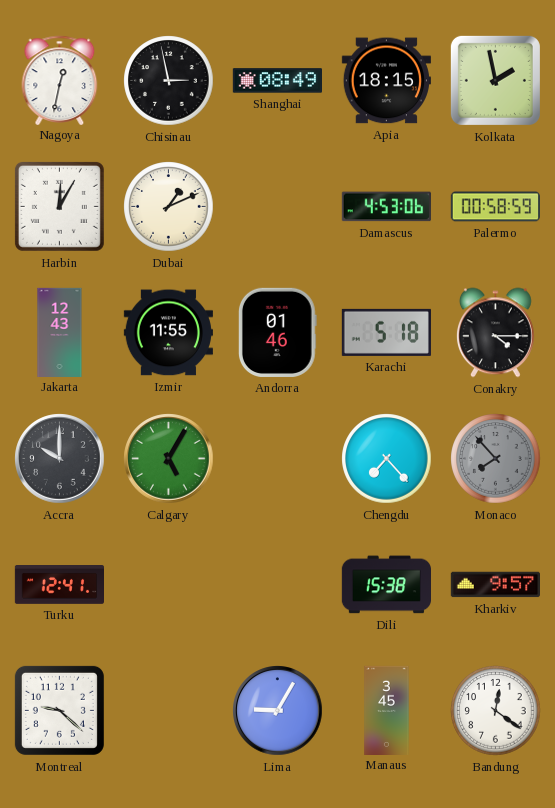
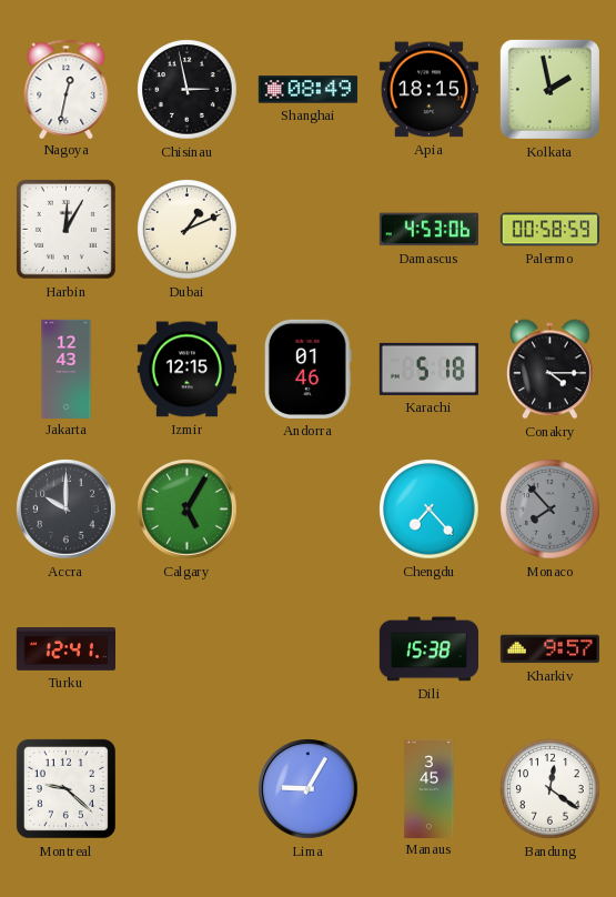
Izmir: 11:55 -> 12:15 (186, 370)
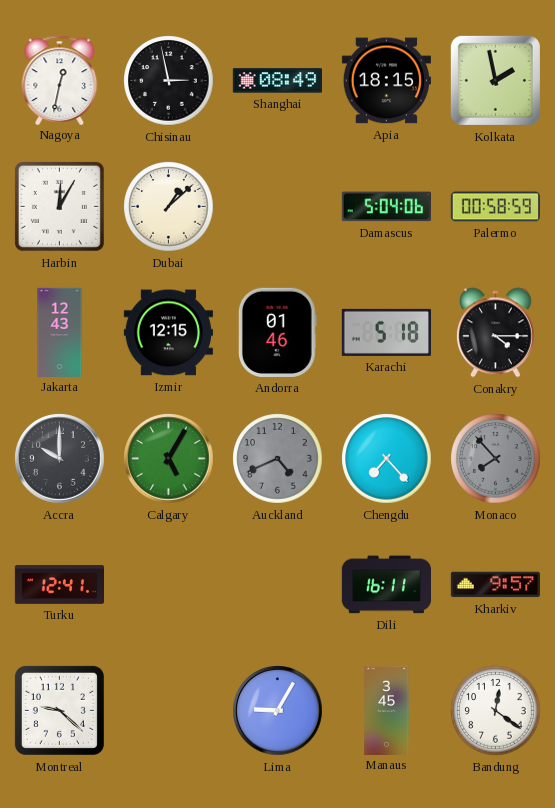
Dubai: 1:11 -> 1:08 (169, 207)
Damascus: 4:53 -> 5:04 (386, 207)
Auckland: none -> 4:41 (278, 459)
Dili: 15:38 -> 16:11 (386, 585)
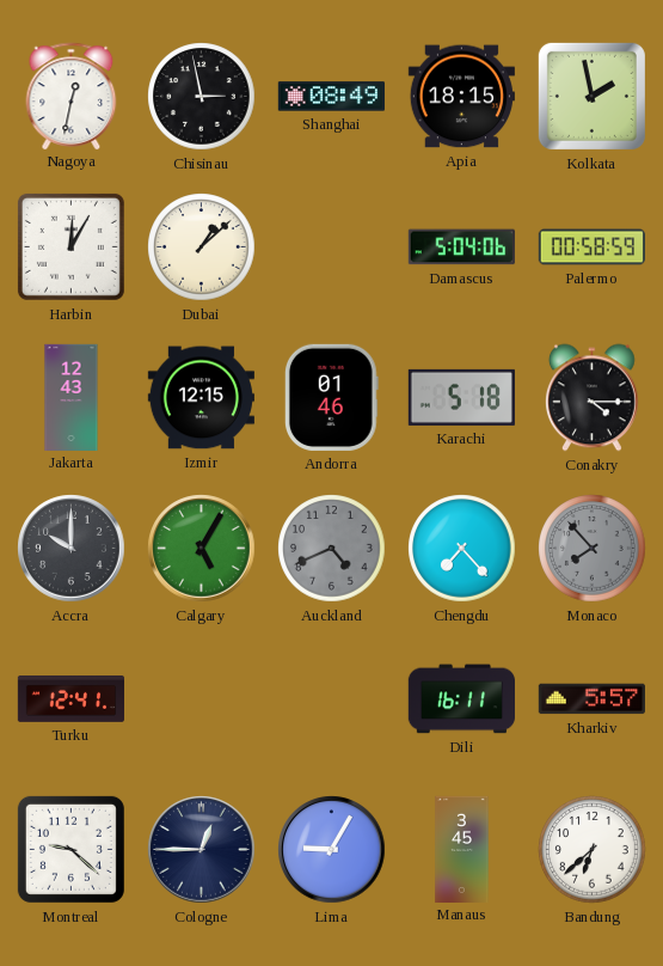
Kharkiv: 9:57 -> 5:57 (591, 699)
Cologne: none -> 12:45 (202, 850)
Bandung: 12:21 -> 6:38 (593, 850)
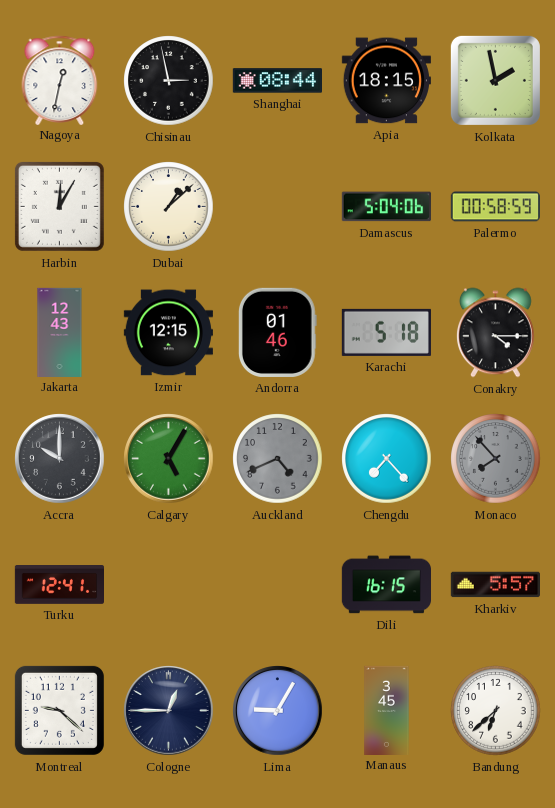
Shanghai: 08:49 -> 08:44 (277, 81)
Dili: 16:11 -> 16:15 (386, 585)
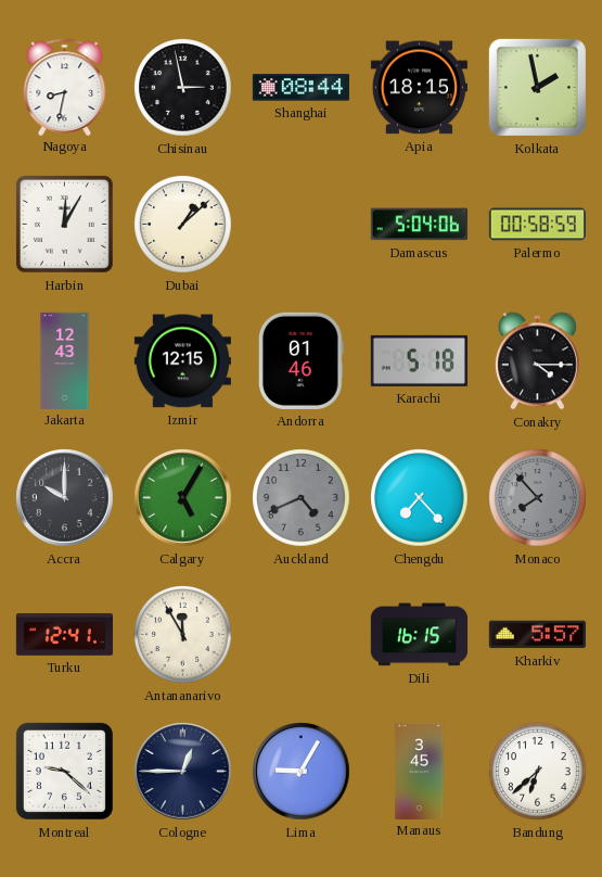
Nagoya: 12:32 -> 8:32 (65, 87)
Antananarivo: none -> 11:55 (183, 635)
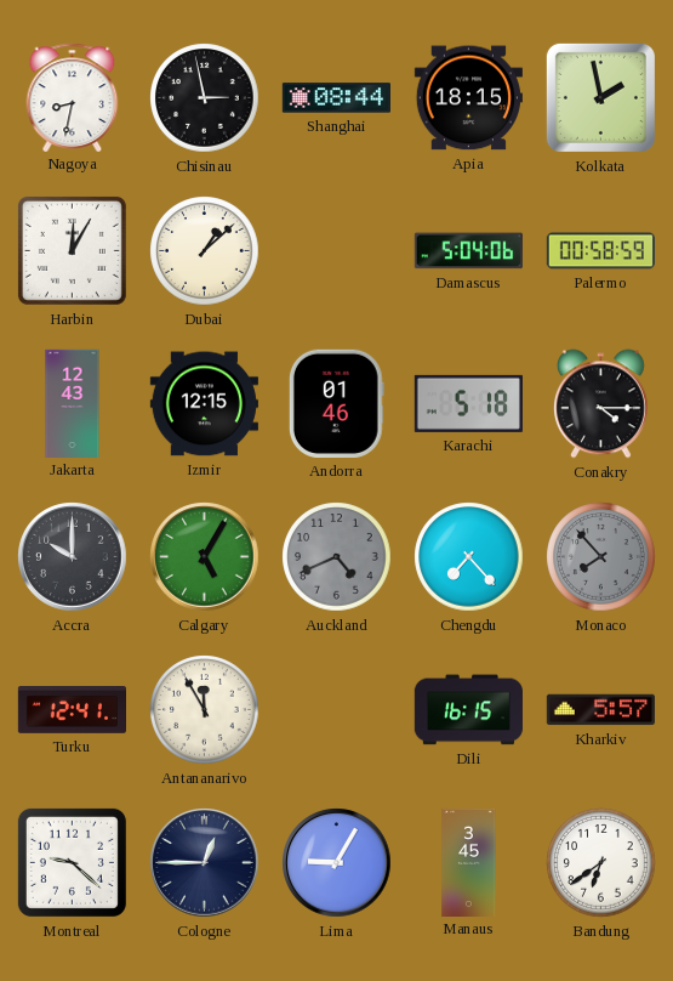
Bandung: 6:38 -> 6:39 (601, 863)
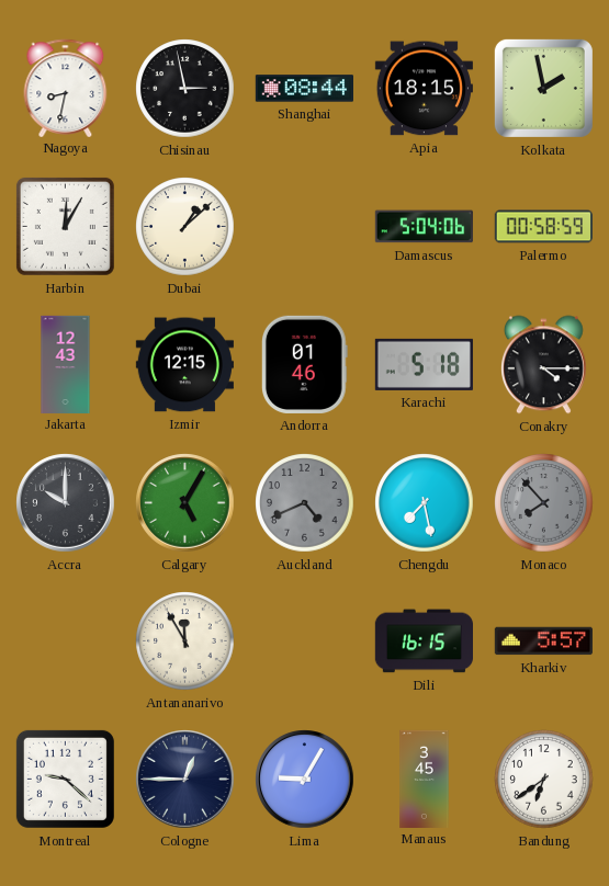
Chengdu: 7:23 -> 7:28 (425, 503)
Turku: 12:41 -> none (72, 710)
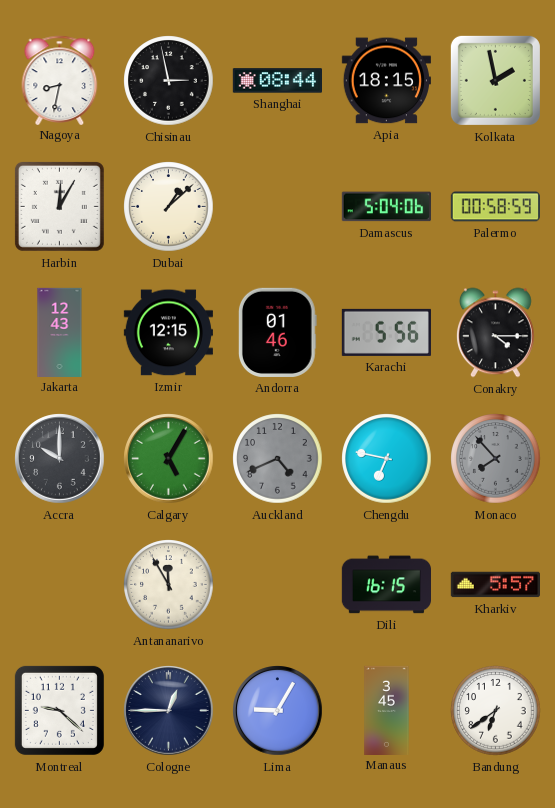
Karachi: 5:18 -> 5:56 (386, 332)
Chengdu: 7:28 -> 6:47 (387, 459)
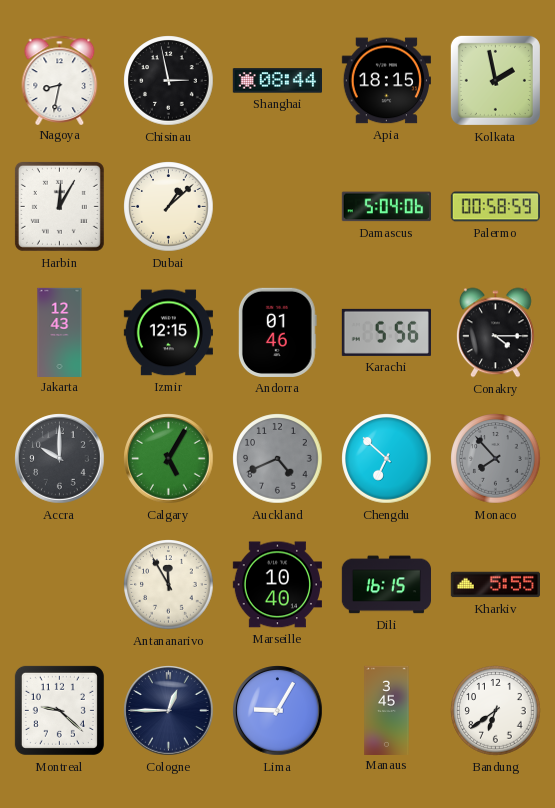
Chengdu: 6:47 -> 6:52 (387, 459)
Marseille: none -> 10:40 (277, 585)
Kharkiv: 5:57 -> 5:55 (495, 585)
